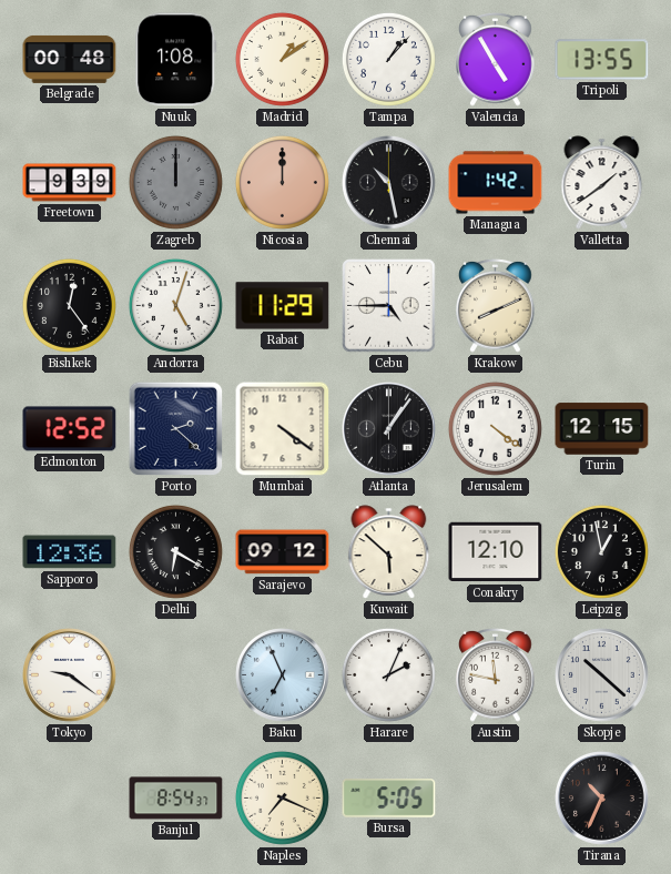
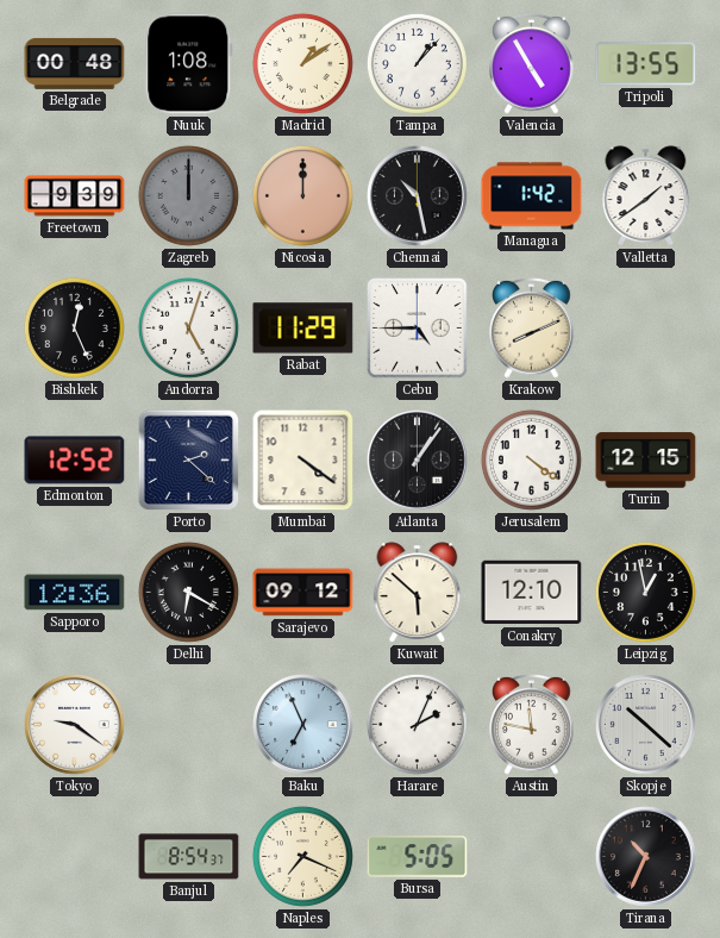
Bishkek: 12:24 -> 12:26 (74, 327)
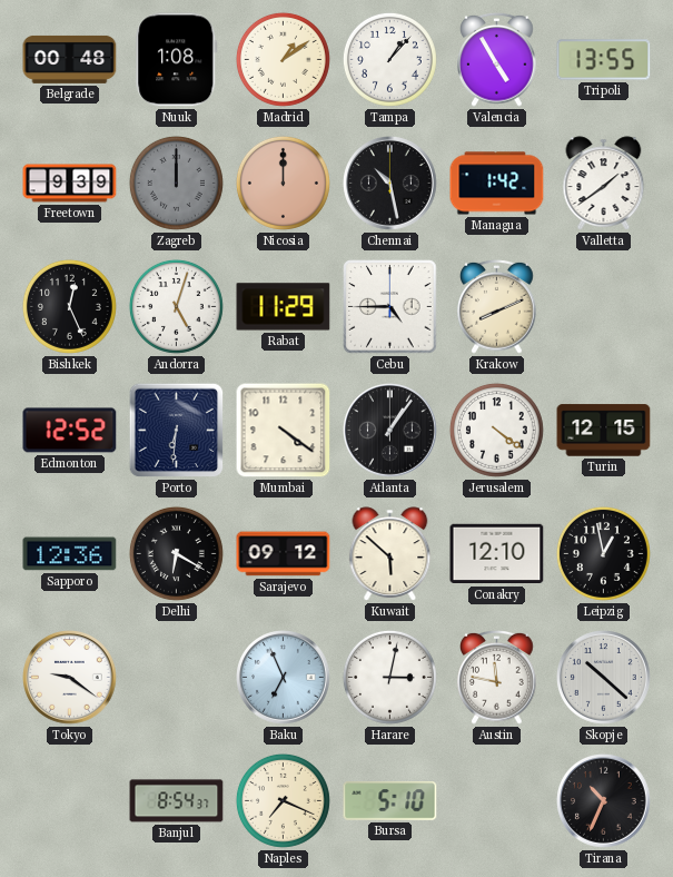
Porto: 2:22 -> 6:31 (177, 431)
Harare: 2:04 -> 3:02 (389, 677)
Bursa: 5:05 -> 5:10 (390, 801)
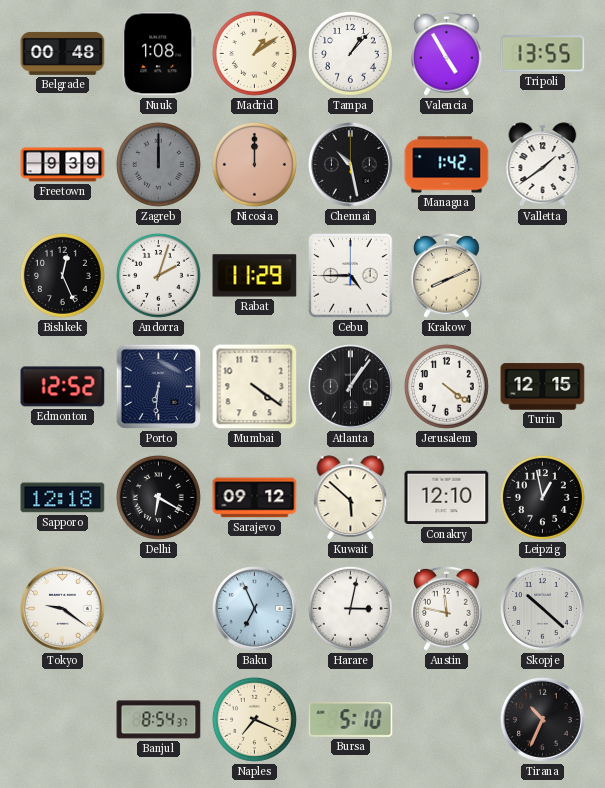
Andorra: 5:03 -> 2:03 (158, 275)
Sapporo: 12:36 -> 12:18 (63, 498)
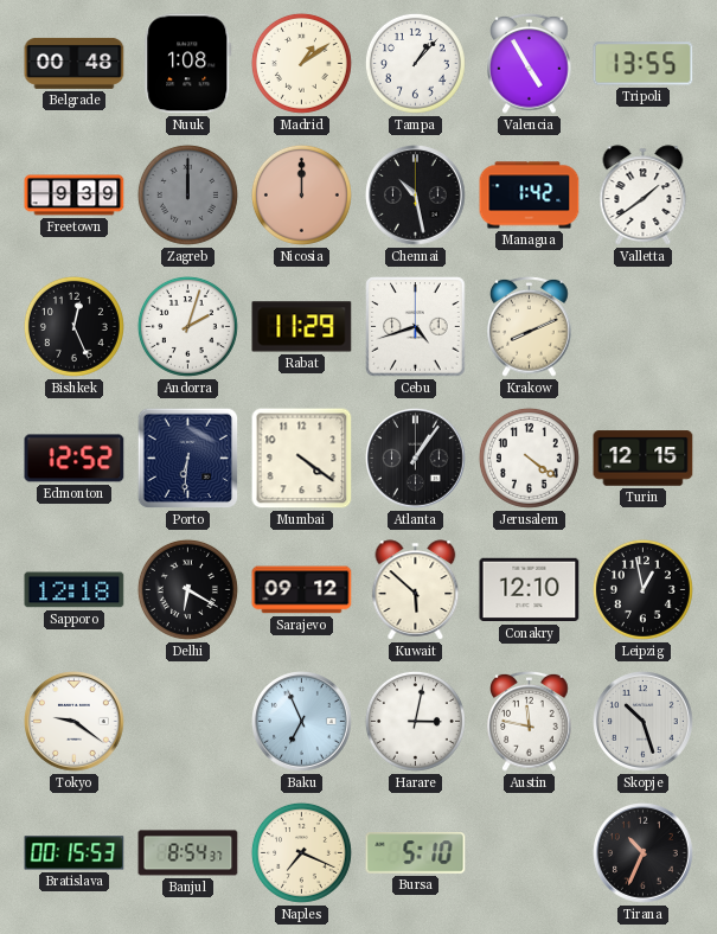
Cebu: 4:45 -> 4:42 (416, 327)
Skopje: 10:22 -> 10:27 (644, 722)
Bratislava: none -> 00:15 (75, 853)
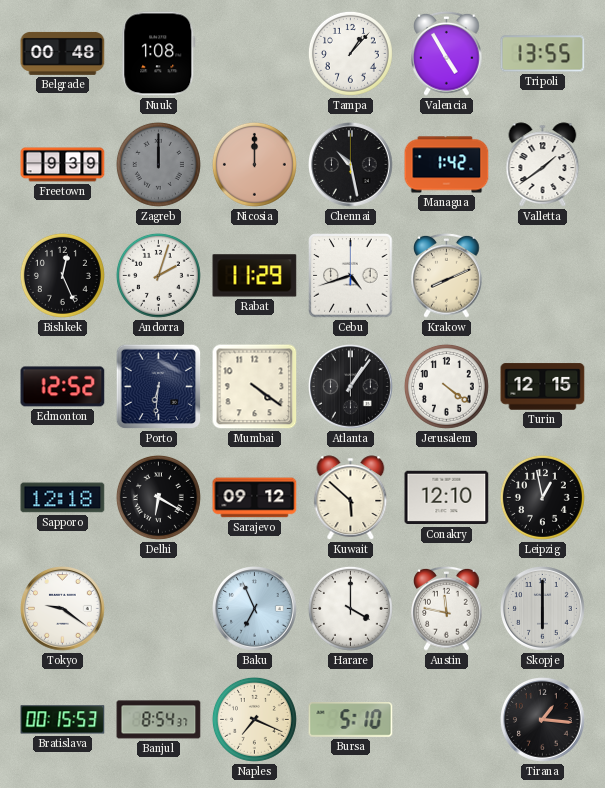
Madrid: 1:09 -> none (301, 63)
Harare: 3:02 -> 4:00 (350, 608)
Skopje: 10:27 -> 6:00 (543, 609)
Tirana: 10:34 -> 1:16 (543, 720)
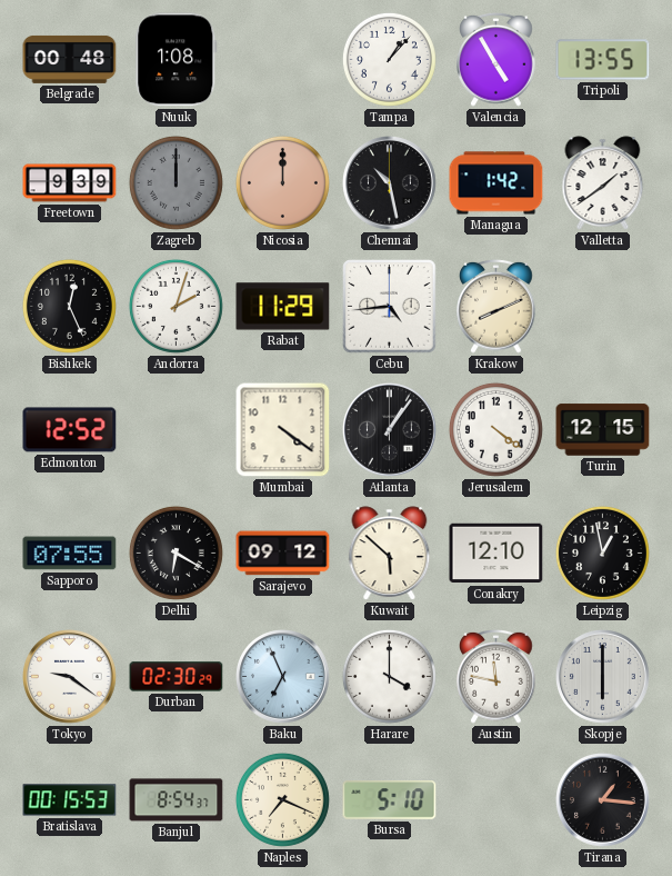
Cebu: 4:42 -> 4:44 (390, 307)
Porto: 6:31 -> none (159, 387)
Sapporo: 12:18 -> 07:55 (70, 554)
Durban: none -> 02:30 (177, 677)
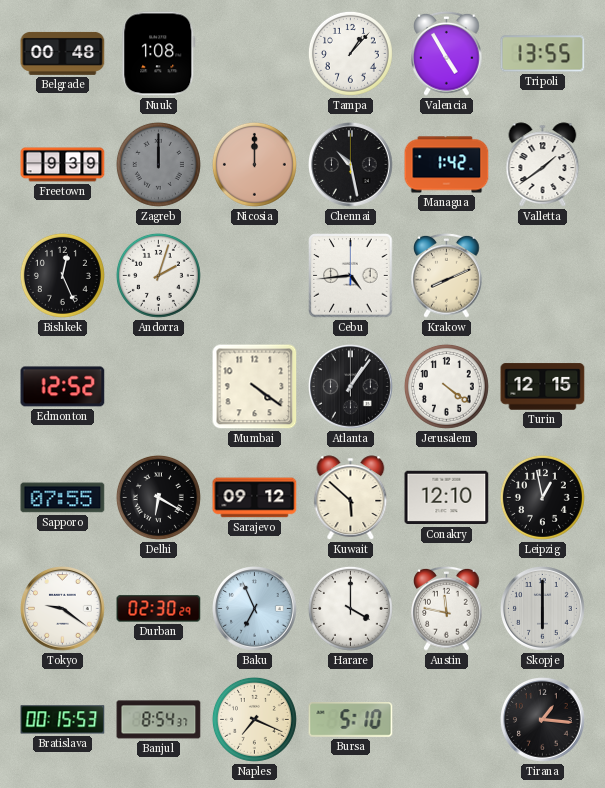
Rabat: 11:29 -> none (283, 307)
